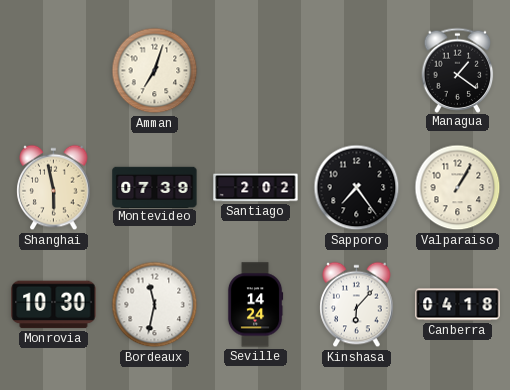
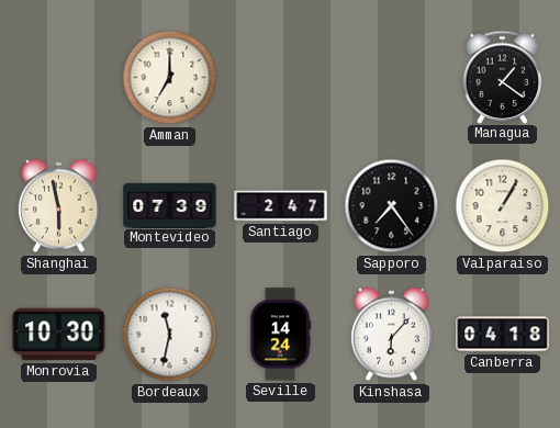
Amman: 7:03 -> 7:00 (170, 78)
Santiago: 2:02 -> 2:47 (281, 206)
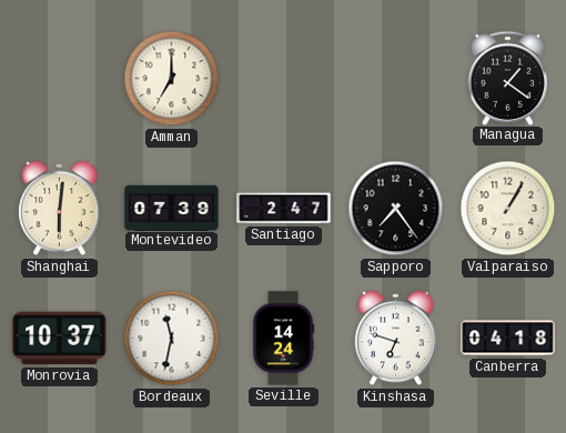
Shanghai: 5:58 -> 6:01 (60, 209)
Monrovia: 10:30 -> 10:37 (60, 339)
Kinshasa: 6:07 -> 6:48 (396, 339)
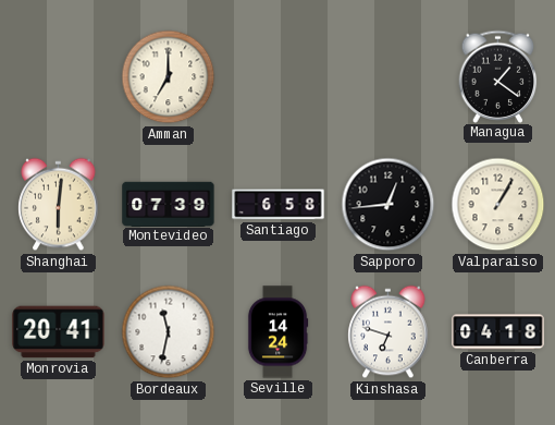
Santiago: 2:47 -> 6:58 (279, 205)
Sapporo: 7:24 -> 12:44 (388, 205)
Monrovia: 10:37 -> 20:41 (59, 332)
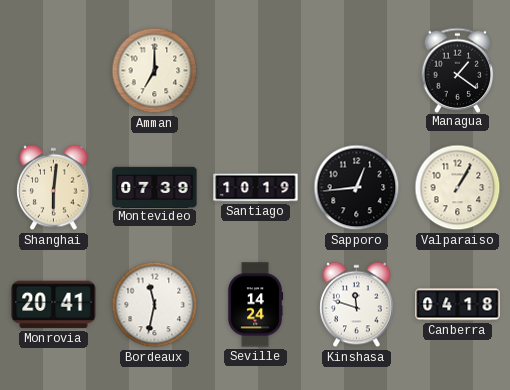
Santiago: 6:58 -> 10:19 (256, 188)
Kinshasa: 6:48 -> 11:48 (357, 305)
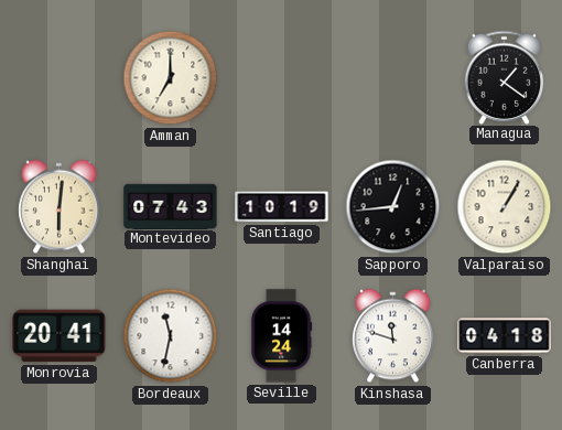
Montevideo: 07:39 -> 07:43 (171, 206)
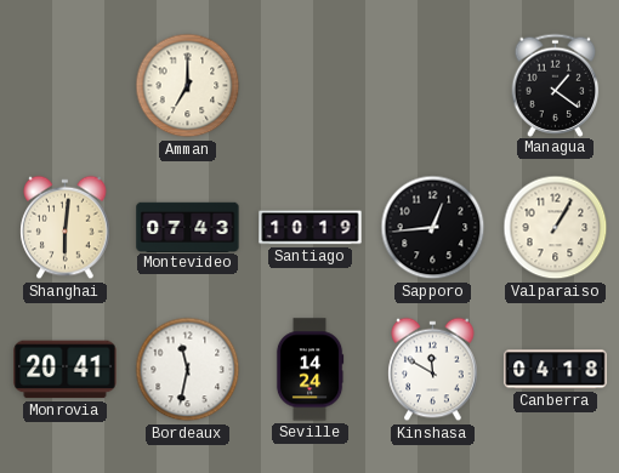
Kinshasa: 11:48 -> 11:50 (433, 370)
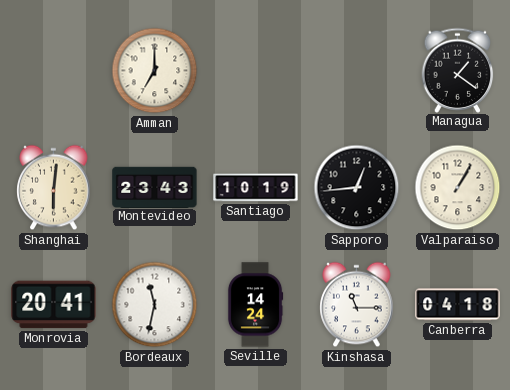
Montevideo: 07:43 -> 23:43 (155, 187)
Kinshasa: 11:50 -> 11:15 (357, 305)
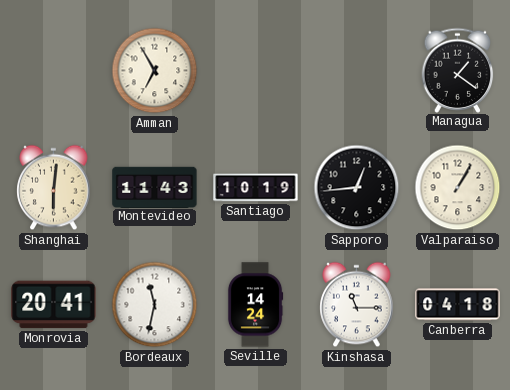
Amman: 7:00 -> 6:55 (155, 71)
Montevideo: 23:43 -> 11:43 (155, 187)
